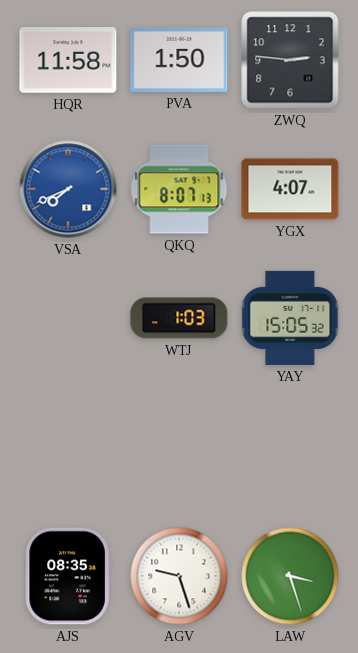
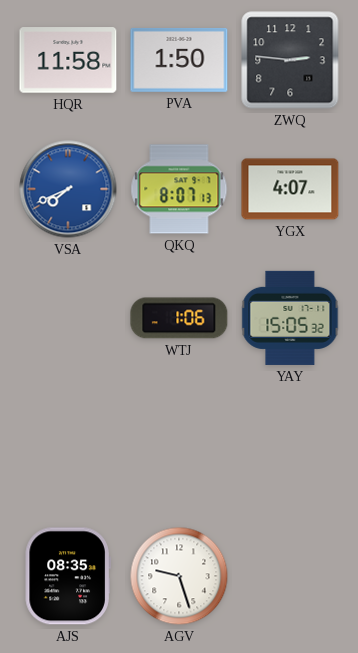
WTJ: 1:03 -> 1:06 (179, 318)
LAW: 3:27 -> none (290, 576)
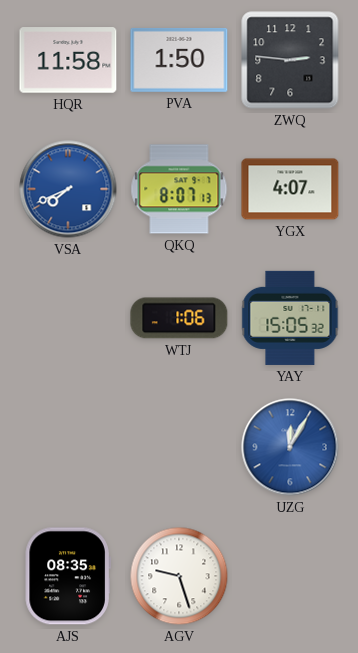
UZG: none -> 12:05 (290, 447)
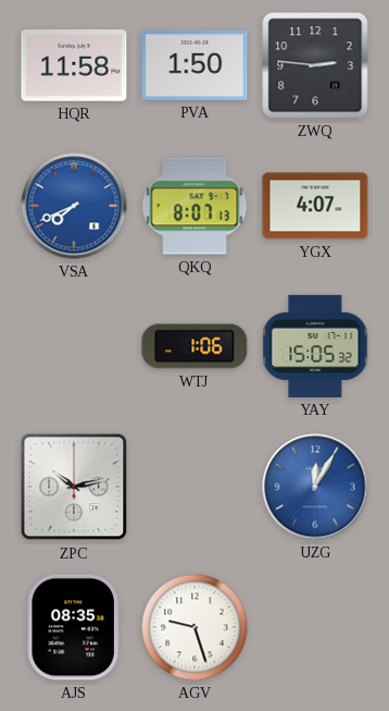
ZPC: none -> 10:13 (74, 487)
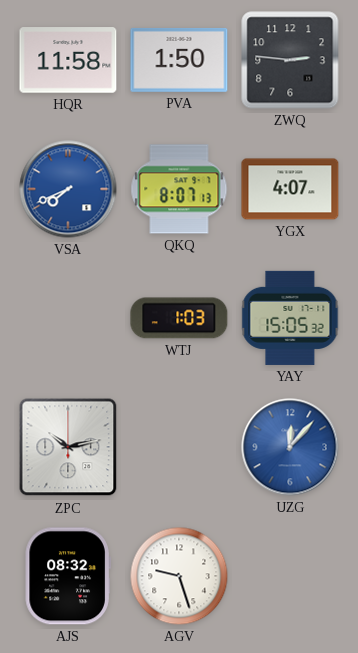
WTJ: 1:06 -> 1:03 (179, 318)
UZG: 12:05 -> 12:07 (290, 447)
AJS: 08:35 -> 08:32 (68, 576)
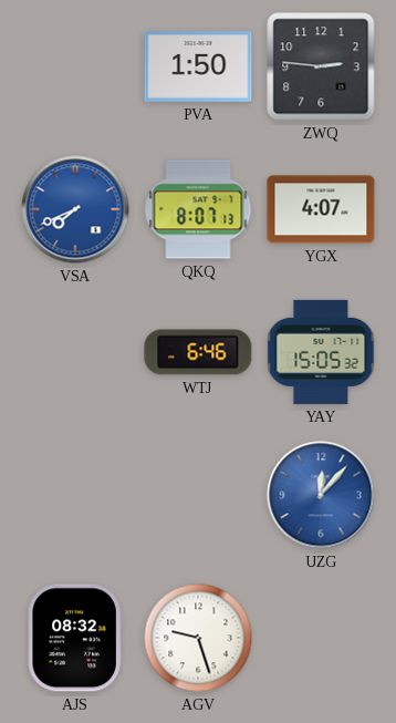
HQR: 11:58 -> none (68, 60)
WTJ: 1:03 -> 6:46 (198, 352)
ZPC: 10:13 -> none (68, 447)
